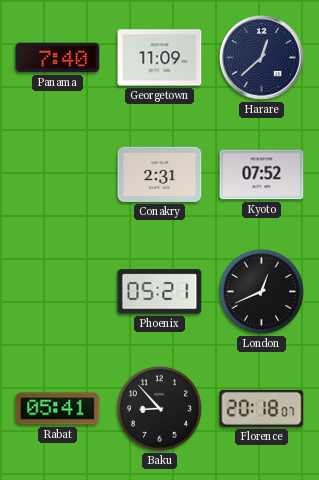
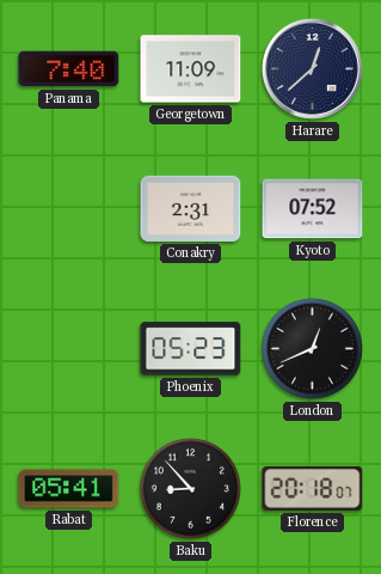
Phoenix: 05:21 -> 05:23 (191, 349)
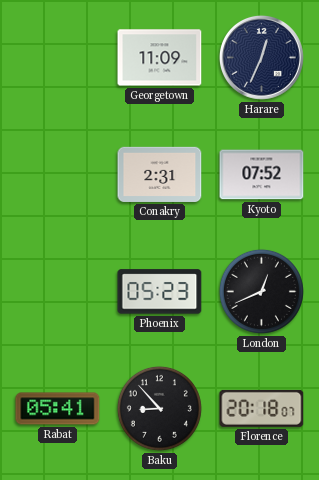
Panama: 7:40 -> none (69, 69)
Harare: 12:38 -> 12:34 (261, 57)
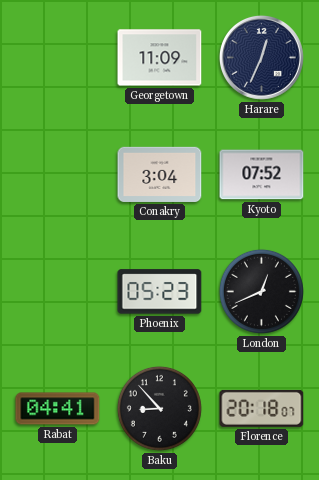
Conakry: 2:31 -> 3:04 (160, 174)
Rabat: 05:41 -> 04:41 (58, 409)
